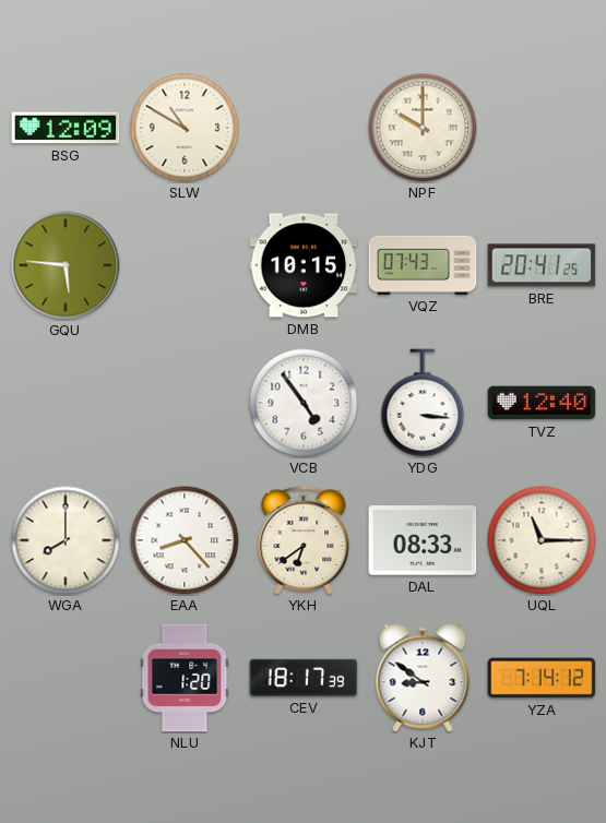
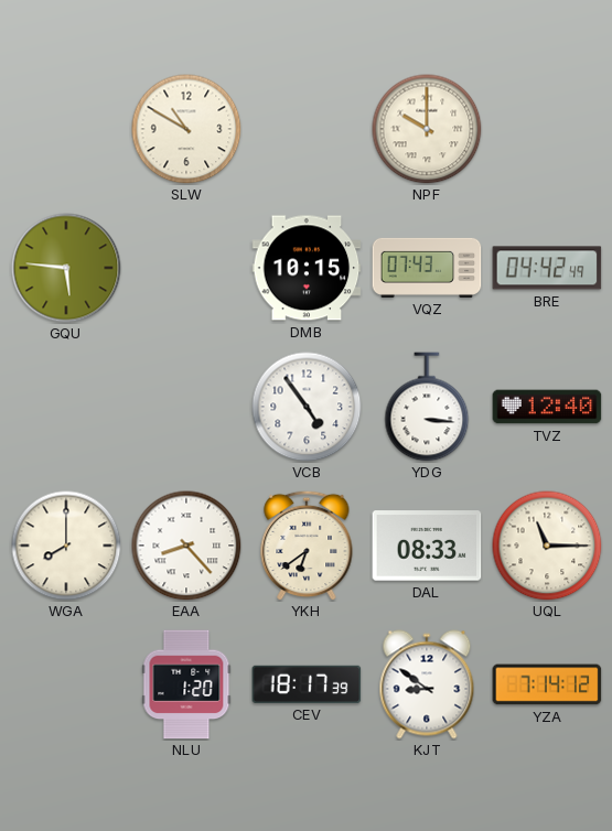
BSG: 12:09 -> none (66, 128)
BRE: 20:41 -> 04:42 (547, 268)
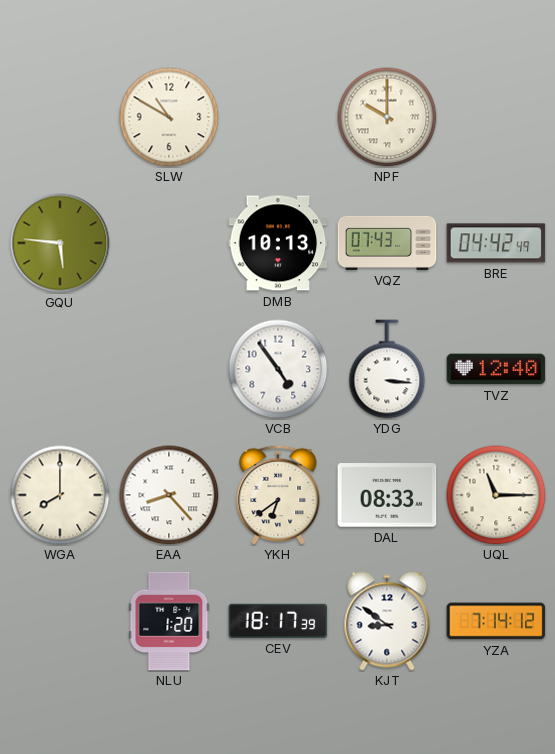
DMB: 10:15 -> 10:13 (278, 243)
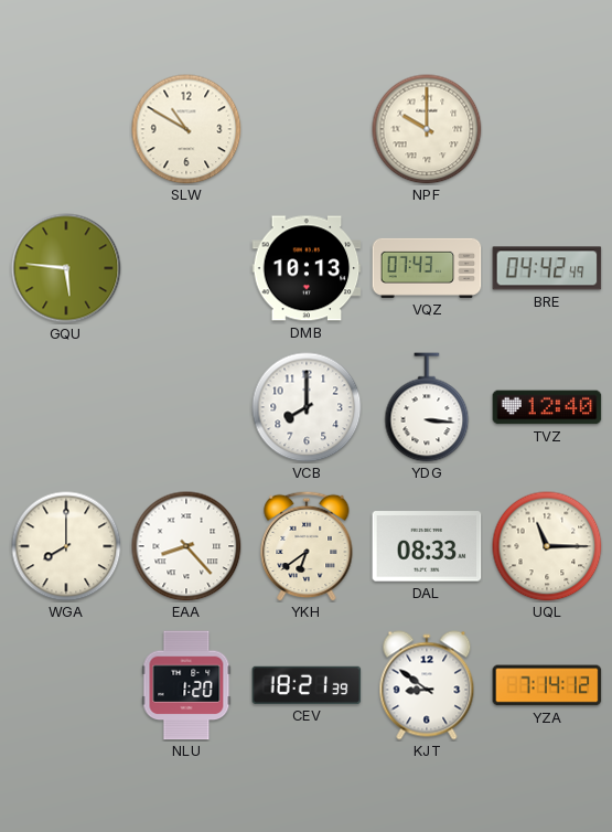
VCB: 4:54 -> 8:00 (307, 407)
CEV: 18:17 -> 18:21 (307, 685)
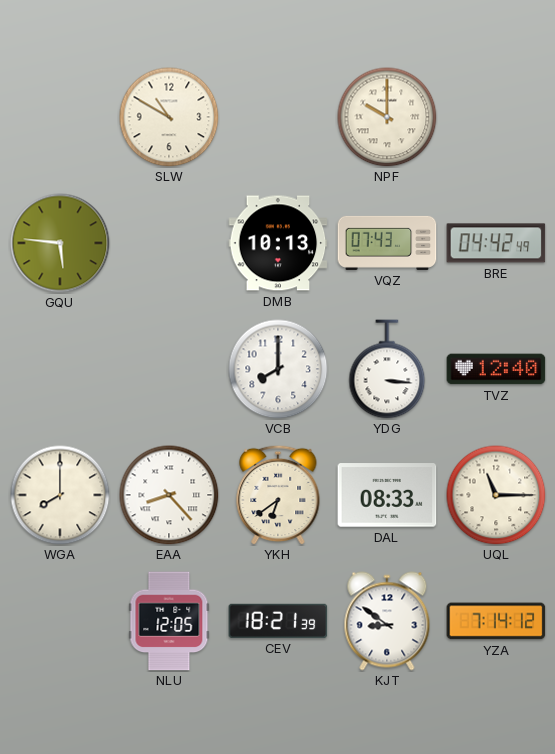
NLU: 1:20 -> 12:05 (169, 621)
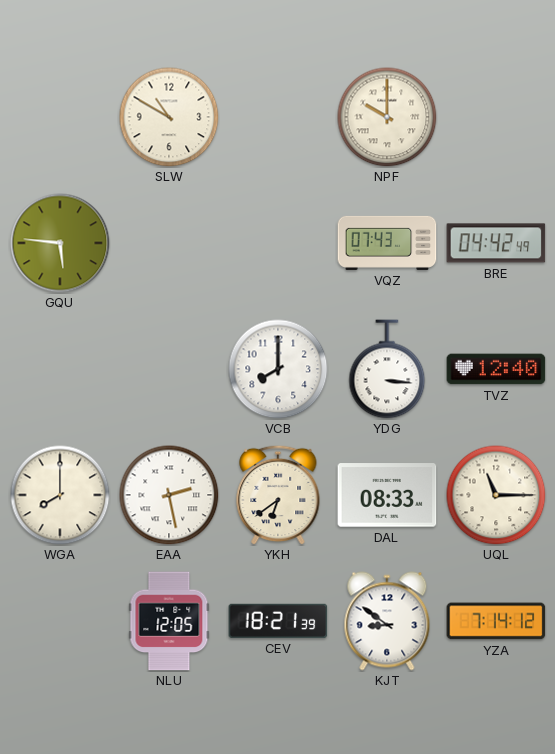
DMB: 10:13 -> none (278, 243)
EAA: 8:23 -> 2:28 (169, 495)
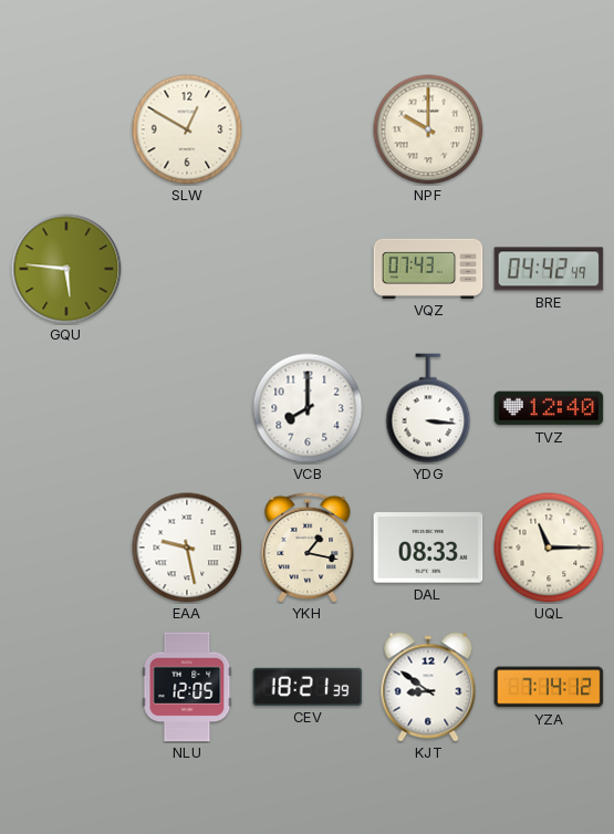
SLW: 10:50 -> 12:50 (187, 129)
WGA: 8:00 -> none (60, 495)
EAA: 2:28 -> 9:28 (187, 548)
YKH: 6:39 -> 1:17 (308, 548)
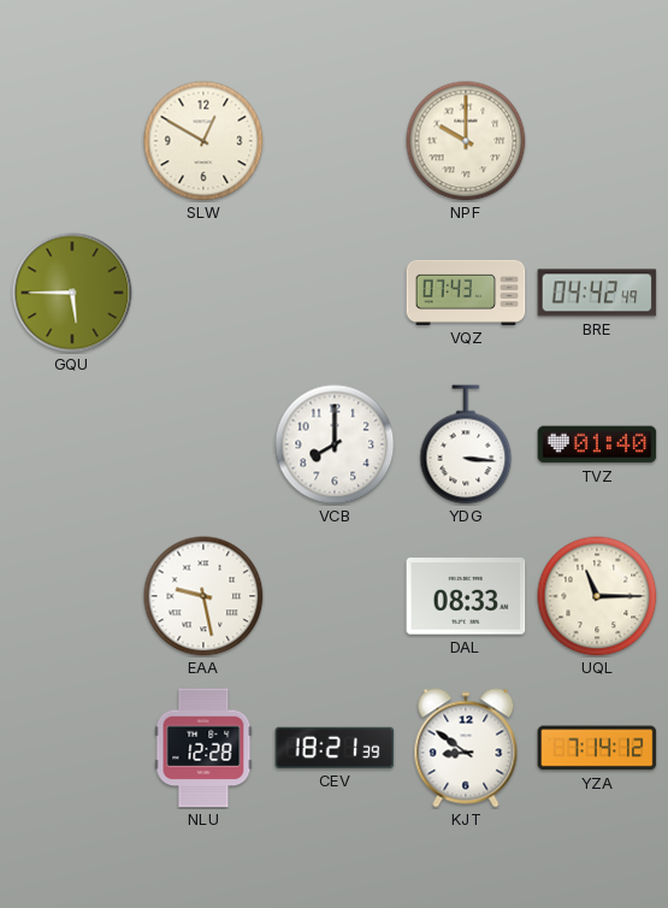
GQU: 5:46 -> 5:45 (72, 293)
TVZ: 12:40 -> 01:40 (597, 444)
YKH: 1:17 -> none (308, 548)
NLU: 12:05 -> 12:28 (203, 748)
